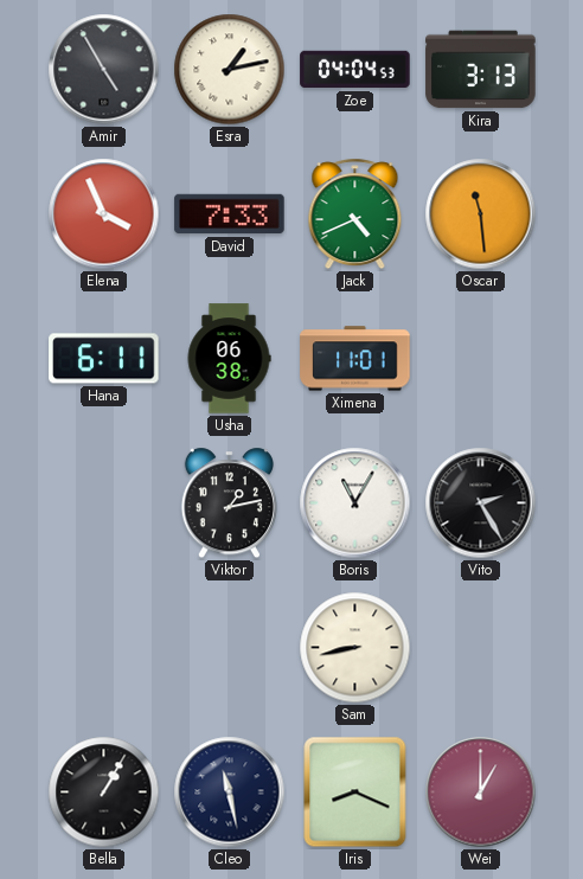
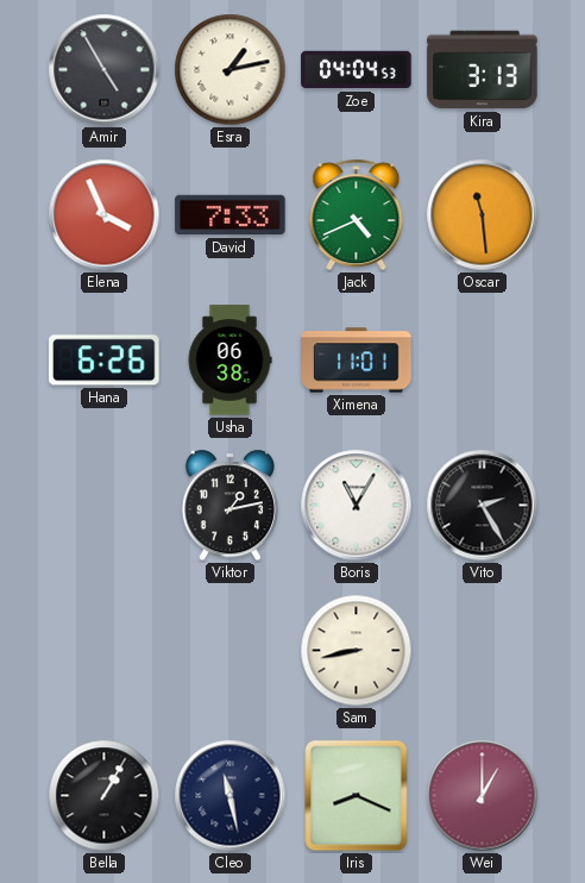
Hana: 6:11 -> 6:26 (105, 361)
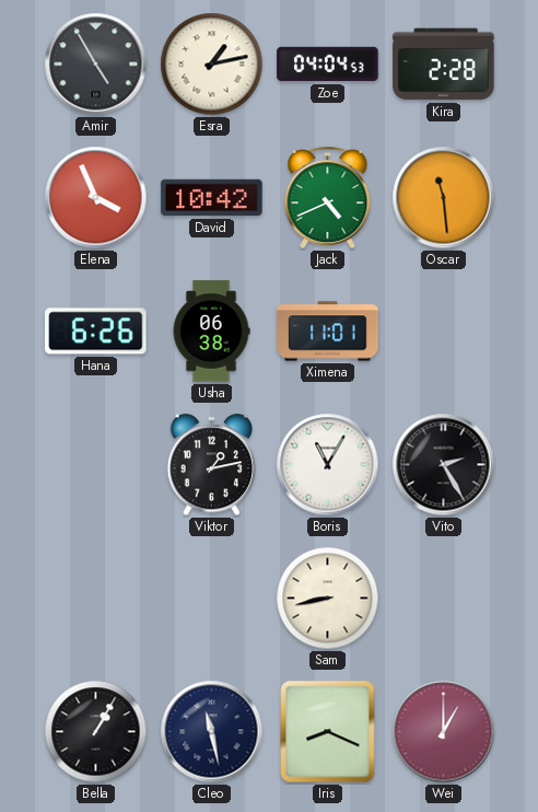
Kira: 3:13 -> 2:28 (444, 65)
David: 7:33 -> 10:42 (212, 198)
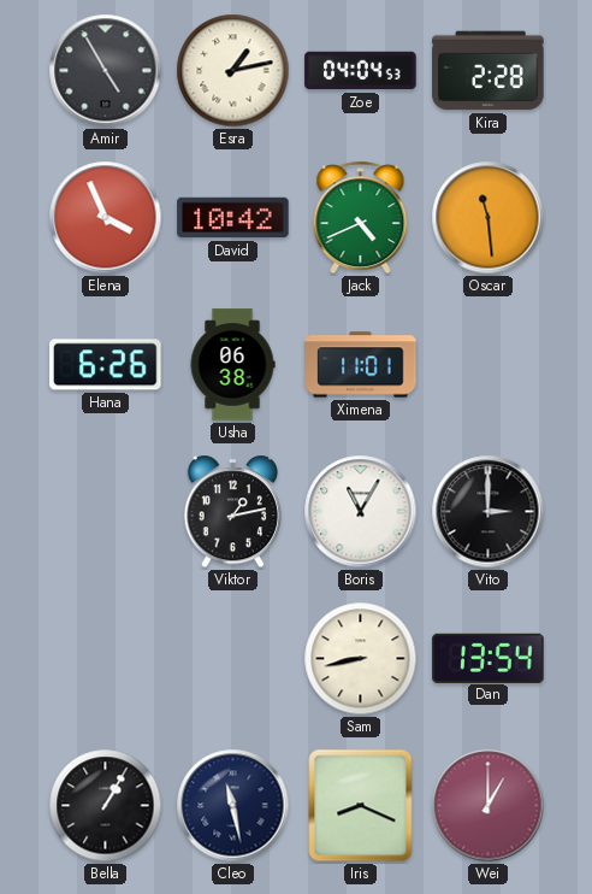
Vito: 2:25 -> 3:00 (489, 512)
Dan: none -> 13:54 (489, 658)
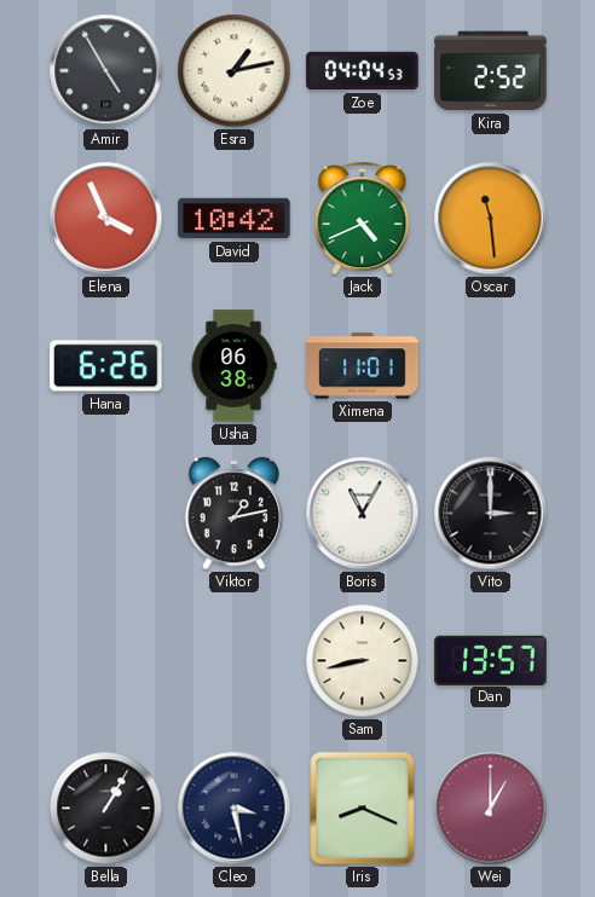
Kira: 2:28 -> 2:52 (491, 71)
Dan: 13:54 -> 13:57 (491, 660)
Cleo: 11:28 -> 3:28 (235, 809)
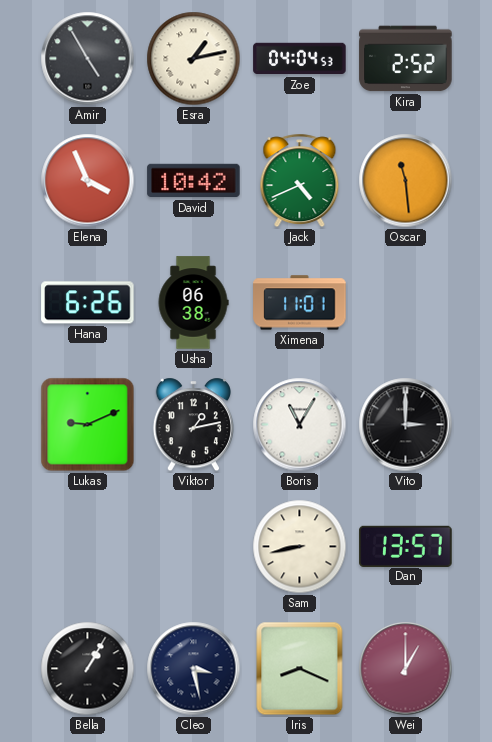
Lukas: none -> 9:11 (88, 425)
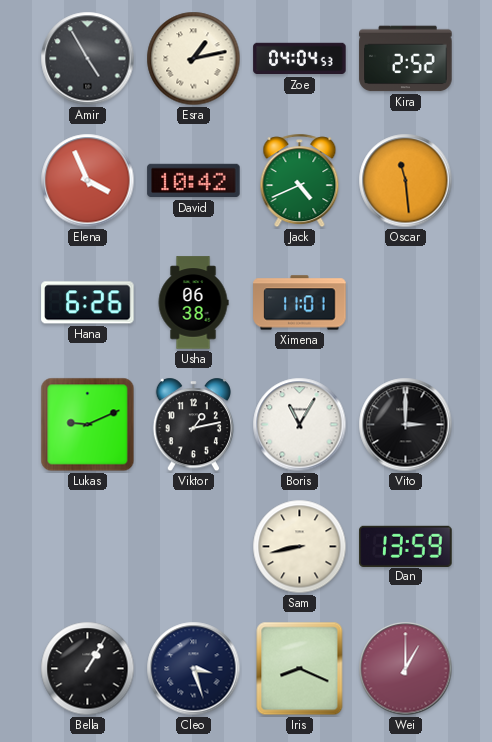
Dan: 13:57 -> 13:59 (406, 546)
Cleo: 3:28 -> 3:27 (194, 669)
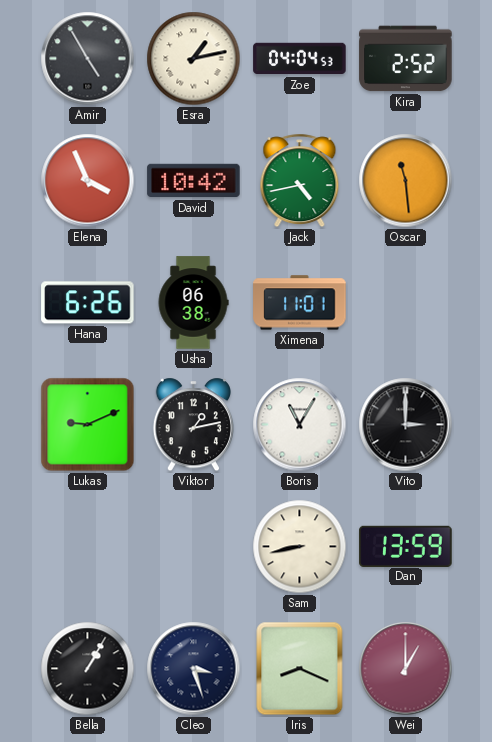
Jack: 4:41 -> 4:43 (300, 181)
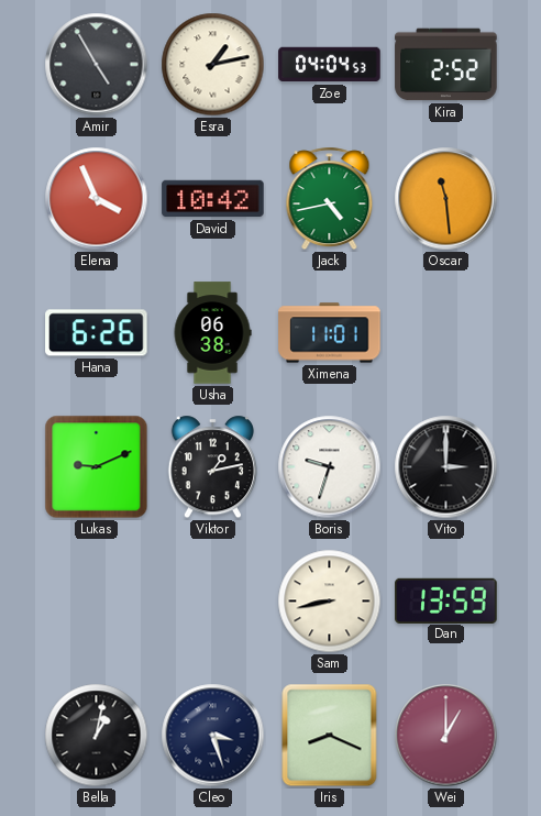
Boris: 11:05 -> 9:33 (330, 467)
Bella: 1:05 -> 1:02 (97, 736)
